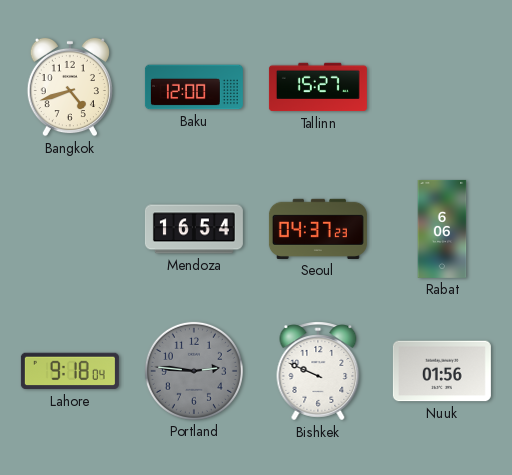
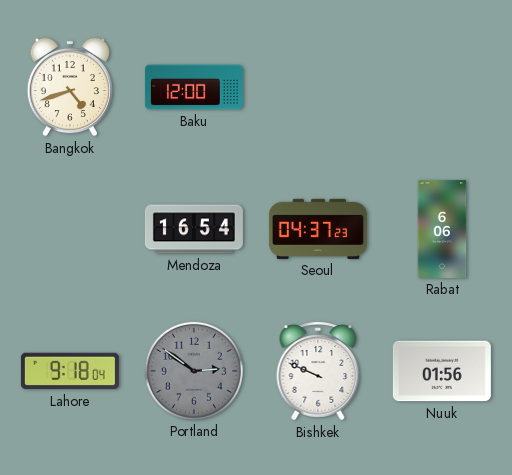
Tallinn: 15:27 -> none (318, 87)
Portland: 2:46 -> 2:51 (194, 371)
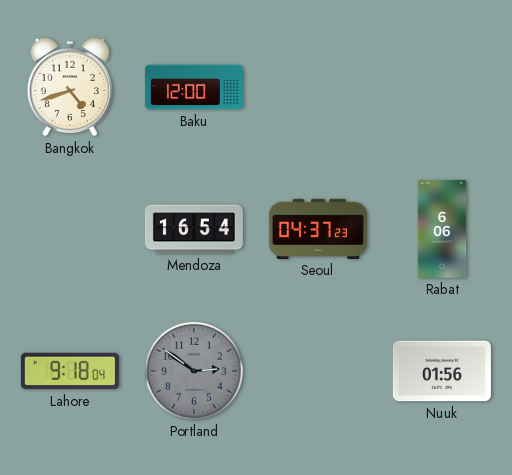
Bishkek: 9:49 -> none (318, 371)
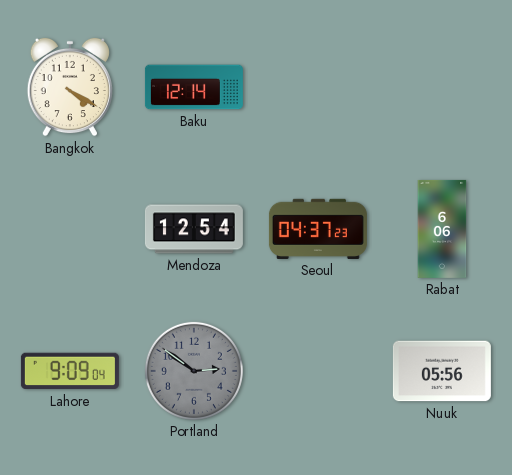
Bangkok: 4:42 -> 4:20 (70, 87)
Baku: 12:00 -> 12:14 (194, 87)
Mendoza: 16:54 -> 12:54 (194, 229)
Lahore: 9:18 -> 9:09 (70, 371)
Nuuk: 01:56 -> 05:56 (442, 371)
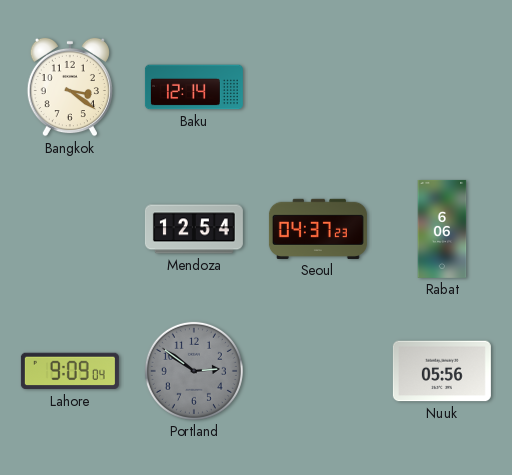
Bangkok: 4:20 -> 3:21 (70, 87)
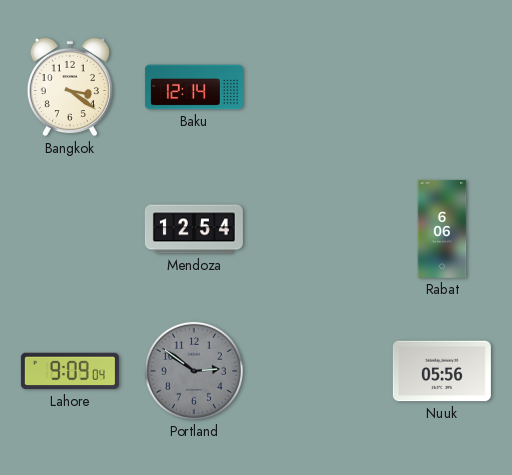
Seoul: 04:37 -> none (318, 229)
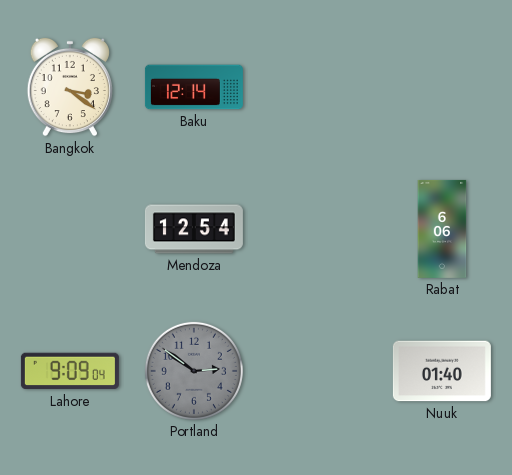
Nuuk: 05:56 -> 01:40 (442, 371)
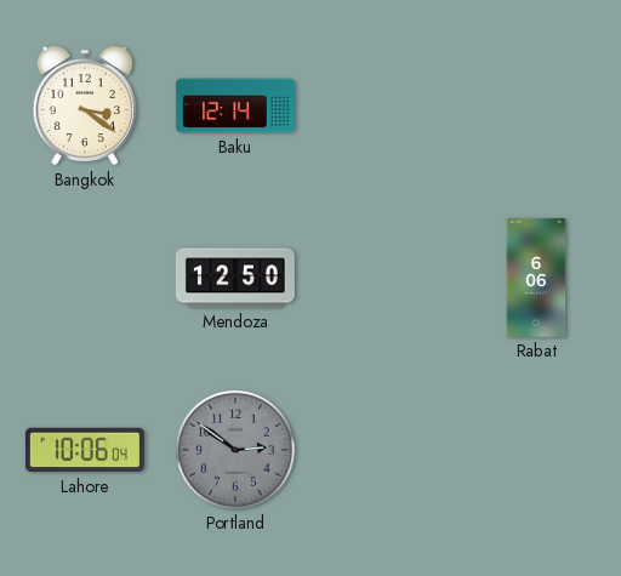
Mendoza: 12:54 -> 12:50 (235, 278)
Lahore: 9:09 -> 10:06 (85, 450)
Nuuk: 01:40 -> none (442, 371)
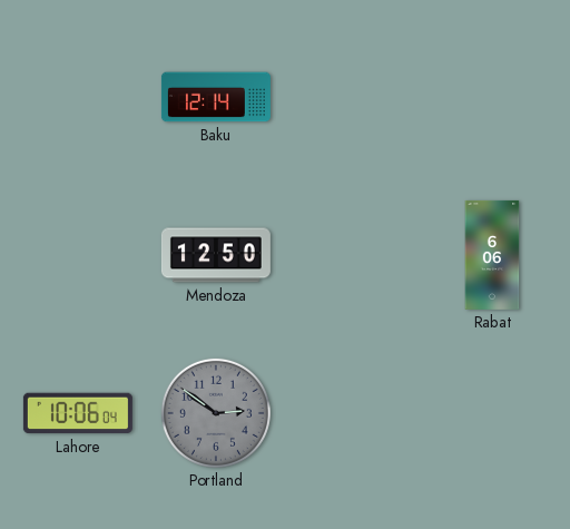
Bangkok: 3:21 -> none (85, 105)
